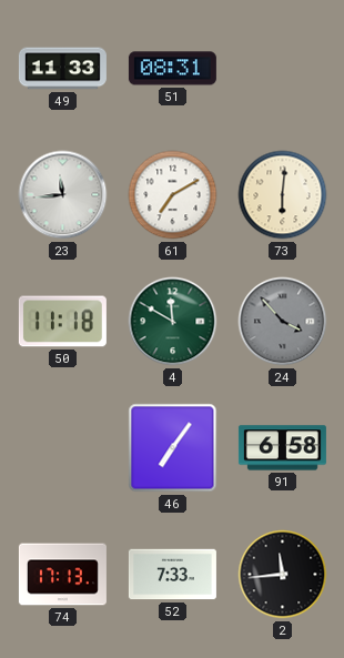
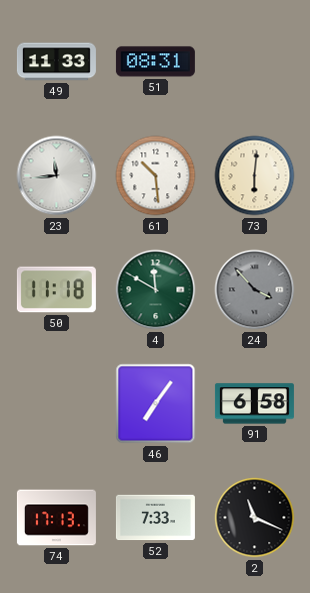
61: 7:10 -> 10:29 (156, 176)
2: 11:44 -> 11:19 (255, 518)
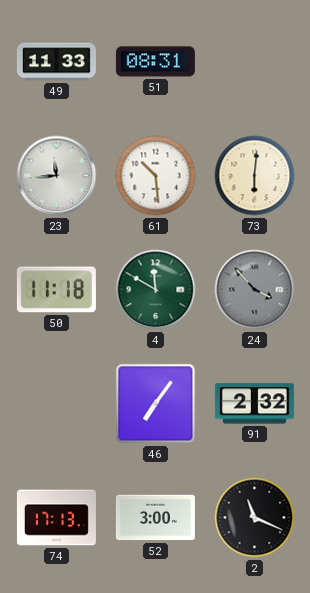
91: 6:58 -> 2:32 (254, 404)
52: 7:33 -> 3:00 (155, 518)
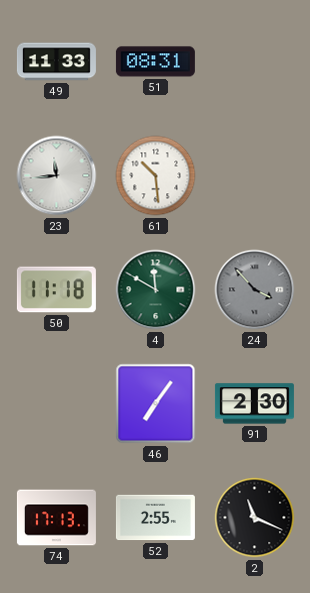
73: 6:01 -> none (255, 176)
91: 2:32 -> 2:30 (254, 404)
52: 3:00 -> 2:55 (155, 518)
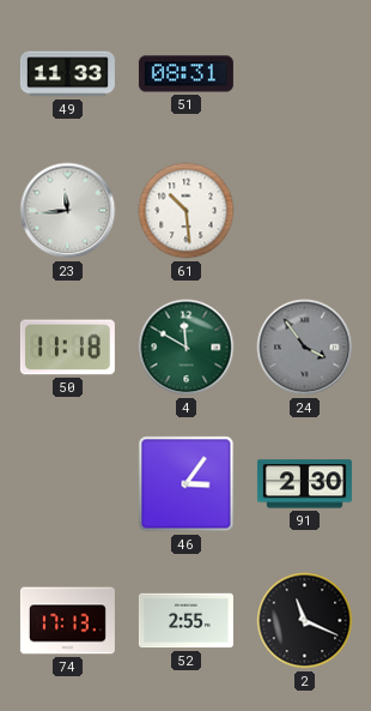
24: 3:53 -> 3:54 (305, 348)
46: 7:06 -> 3:06 (187, 484)
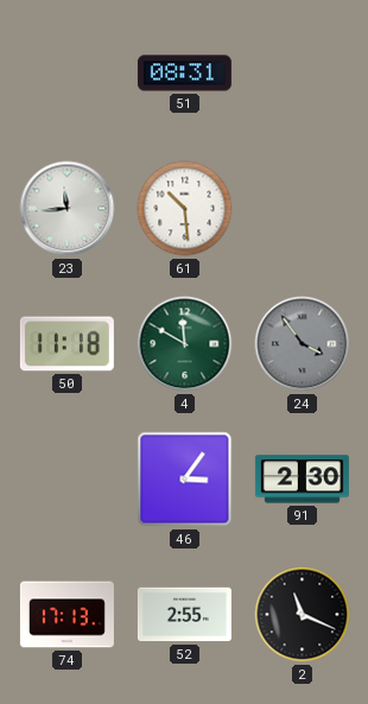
49: 11:33 -> none (67, 74)
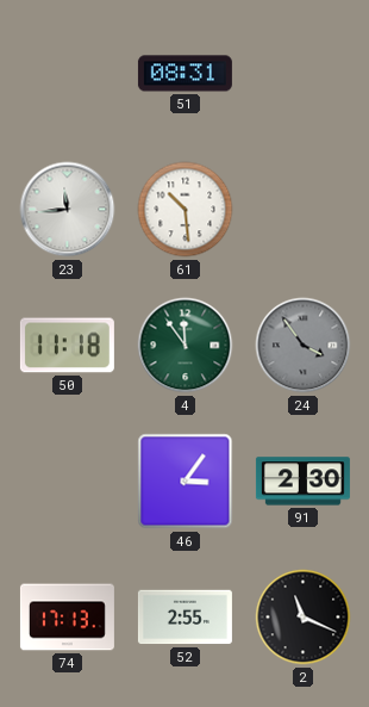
4: 11:50 -> 11:54 (186, 346)
